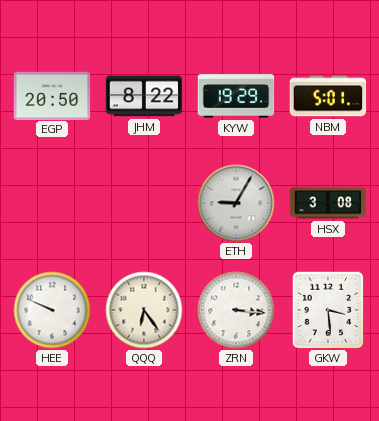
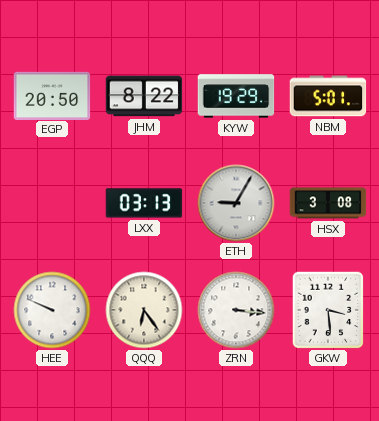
LXX: none -> 03:13 (144, 203)
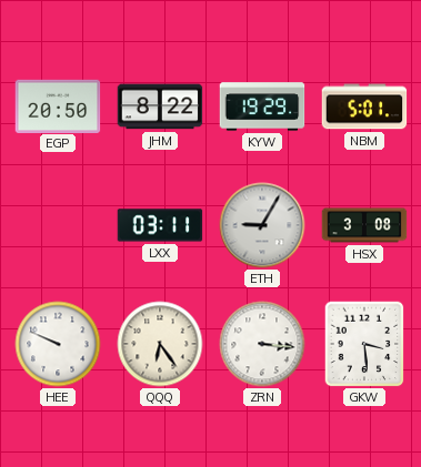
LXX: 03:13 -> 03:11 (160, 225)
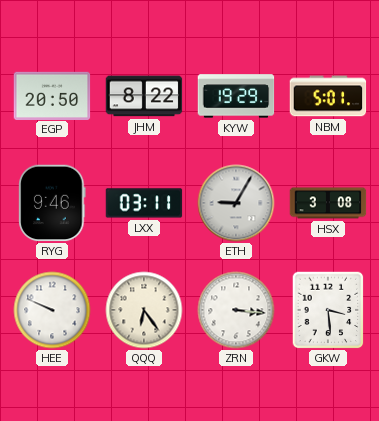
RYG: none -> 9:46 (52, 203)
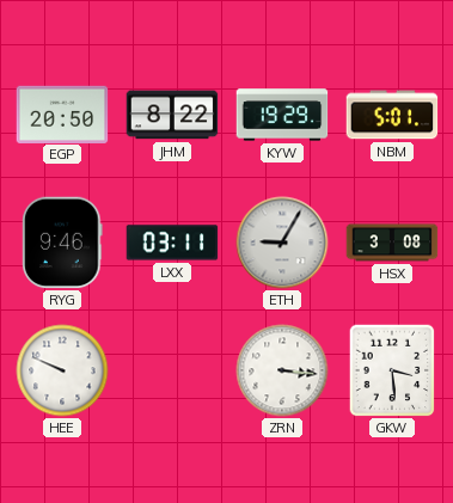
QQQ: 6:24 -> none (144, 310)
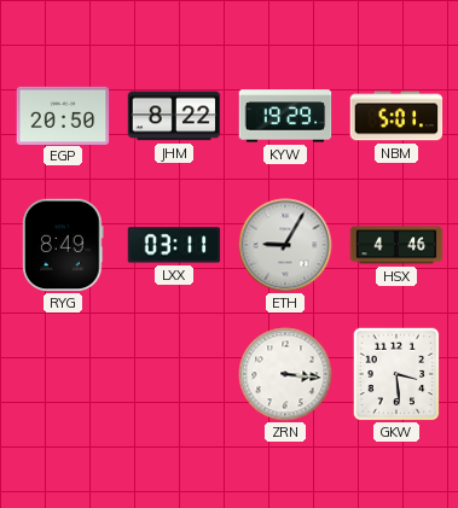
RYG: 9:46 -> 8:49 (63, 245)
HSX: 3:08 -> 4:46 (396, 245)
HEE: 9:49 -> none (62, 370)
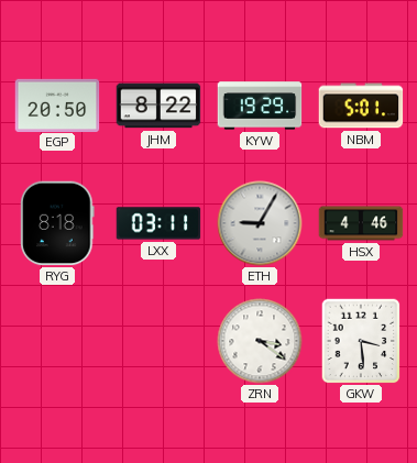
RYG: 8:49 -> 8:18 (57, 223)
ZRN: 3:16 -> 3:21 (260, 341)
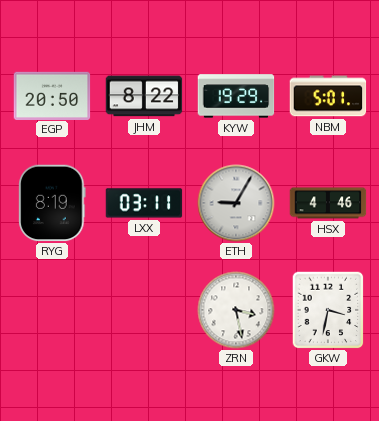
RYG: 8:18 -> 8:19 (52, 203)
ZRN: 3:21 -> 3:28 (236, 310)
GKW: 3:29 -> 3:32 (328, 310)
